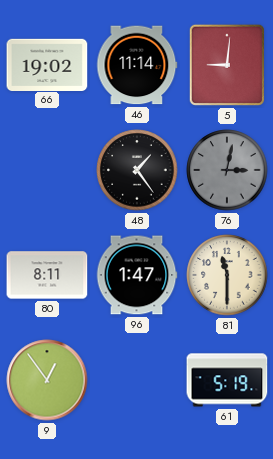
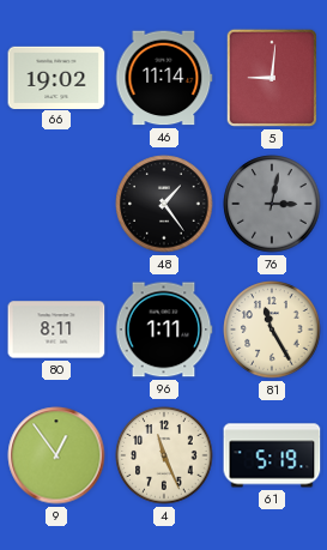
96: 1:47 -> 1:11 (164, 330)
81: 11:30 -> 11:25 (272, 330)
4: none -> 11:26 (164, 455)
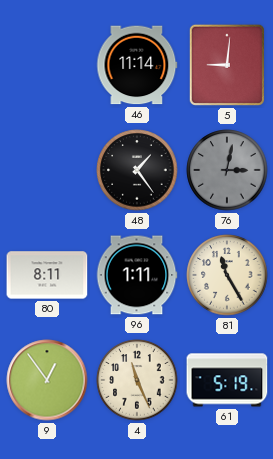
66: 19:02 -> none (56, 77)
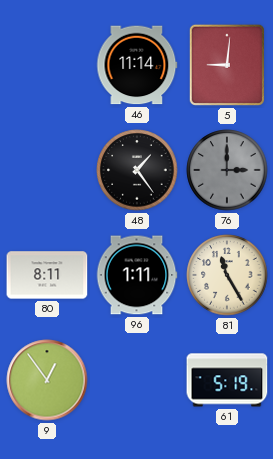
76: 3:02 -> 3:00 (227, 170)
4: 11:26 -> none (137, 380)
